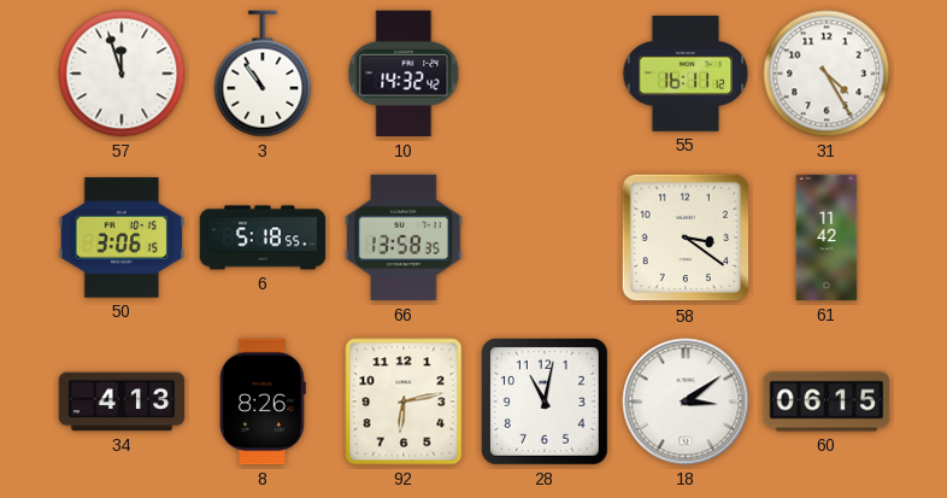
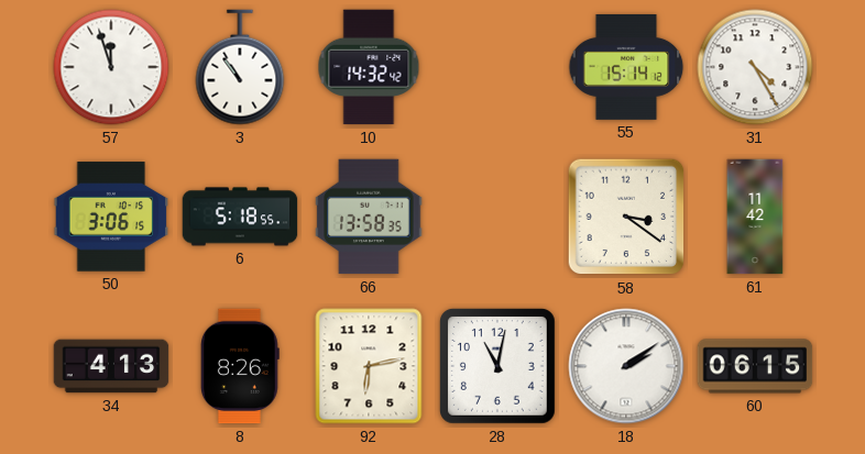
55: 16:11 -> 15:14 (626, 67)
18: 3:09 -> 2:09 (626, 366)
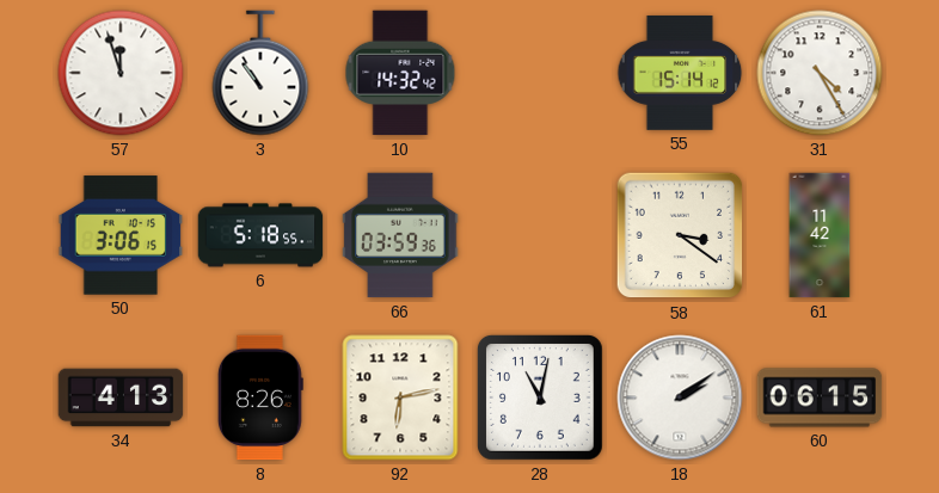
66: 13:58 -> 03:59 (400, 235)
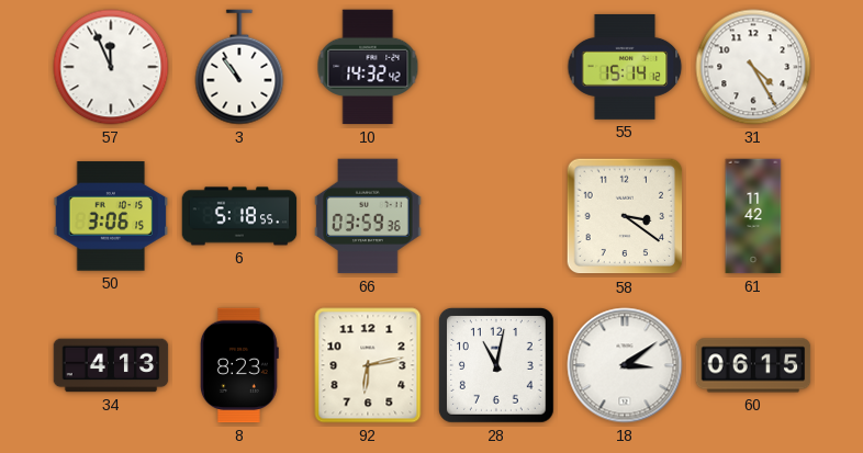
57: 11:57 -> 11:56 (111, 67)
8: 8:26 -> 8:23 (239, 365)
18: 2:09 -> 3:09 (625, 365)
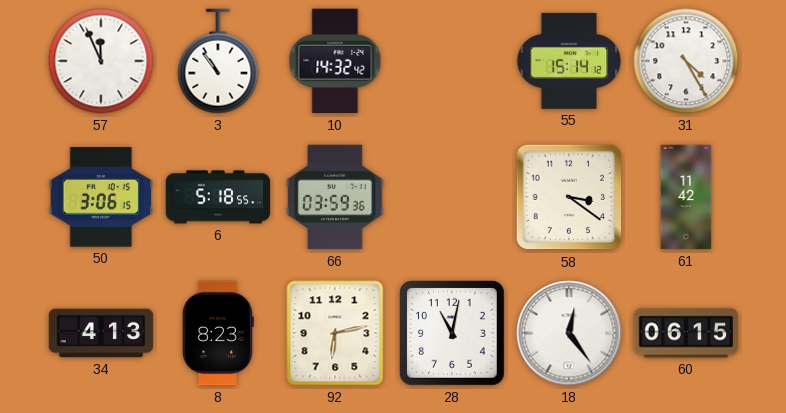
18: 3:09 -> 12:24 (569, 333)
